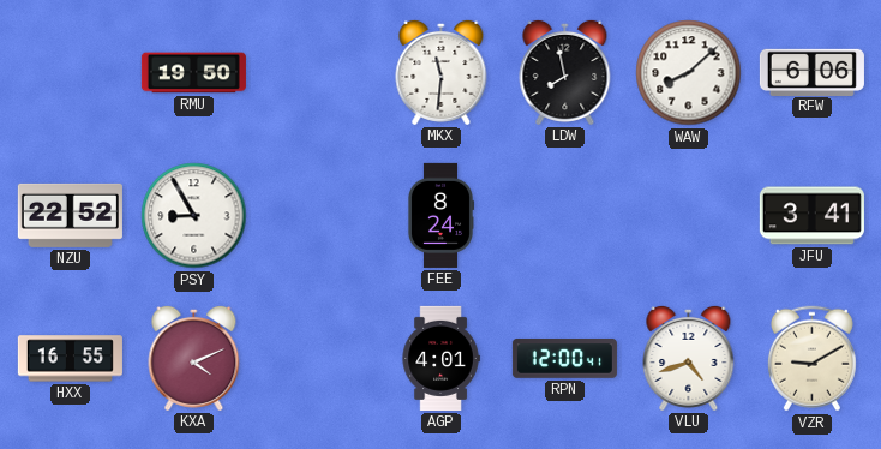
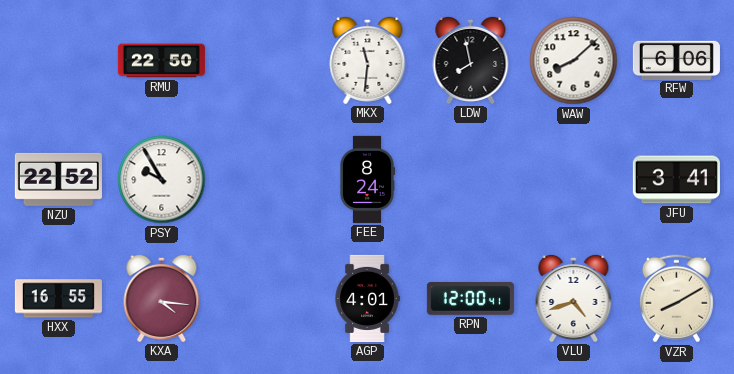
RMU: 19:50 -> 22:50 (161, 61)
PSY: 8:55 -> 9:55 (162, 180)
KXA: 4:11 -> 4:16 (162, 298)
VZR: 9:10 -> 8:10 (676, 299)
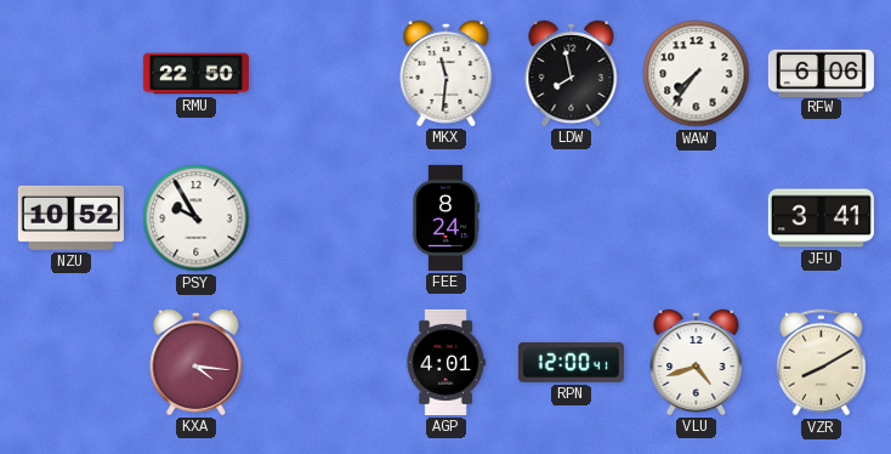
WAW: 8:08 -> 7:36 (697, 74)
NZU: 22:52 -> 10:52 (70, 217)
HXX: 16:55 -> none (58, 299)
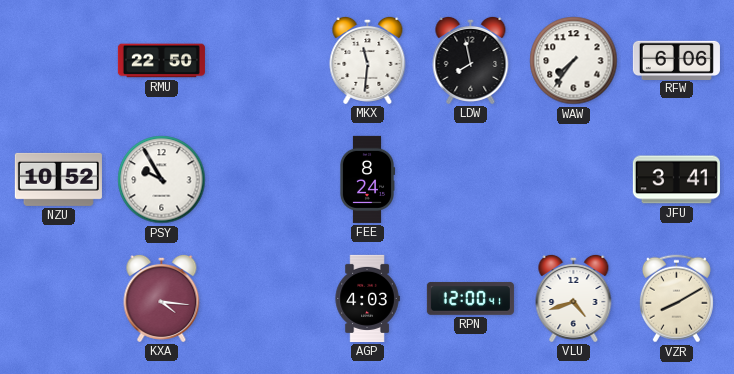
AGP: 4:01 -> 4:03 (367, 298)
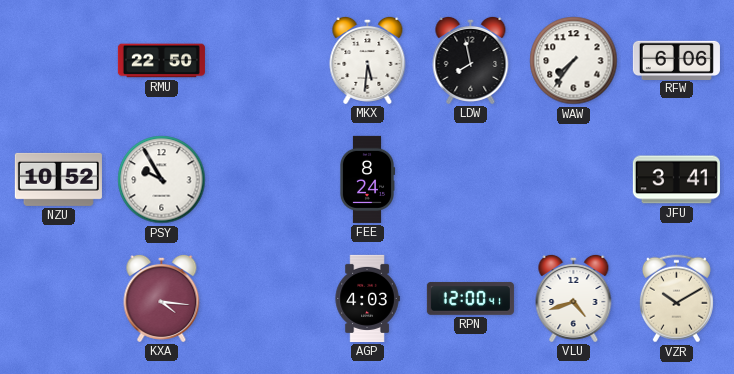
MKX: 11:31 -> 5:31 (368, 60)
VZR: 8:10 -> 10:10 (676, 299)
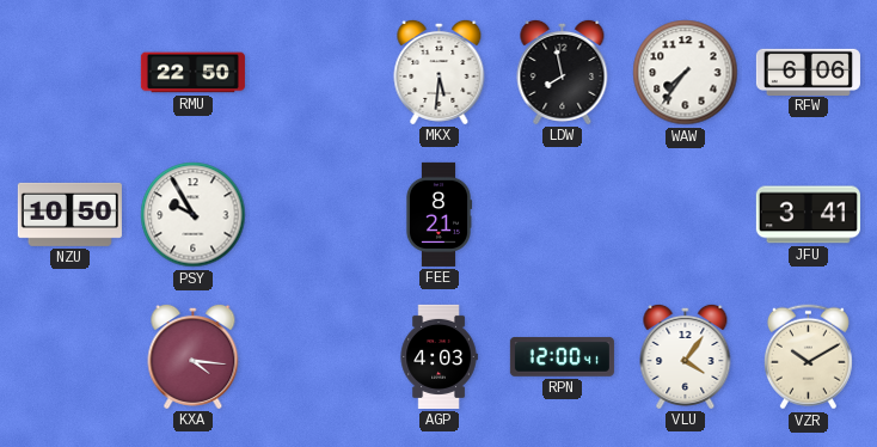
NZU: 10:52 -> 10:50 (69, 214)
FEE: 8:24 -> 8:21 (437, 214)
VLU: 4:42 -> 4:06 (686, 356)
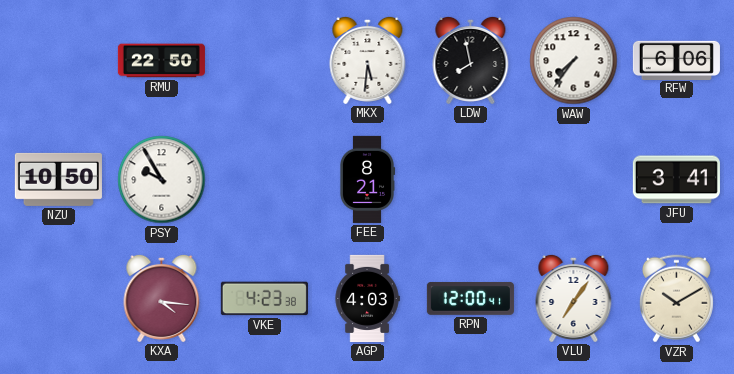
VKE: none -> 4:23 (264, 299)
VLU: 4:06 -> 7:06 (574, 298)
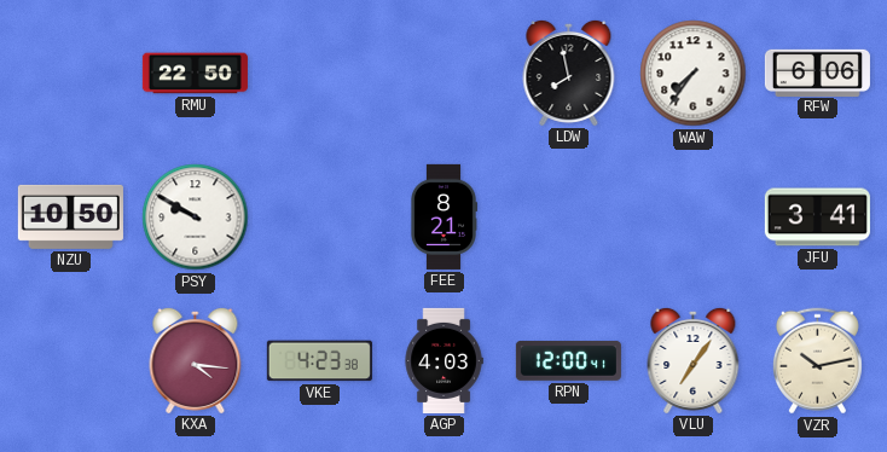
MKX: 5:31 -> none (368, 60)
PSY: 9:55 -> 9:50 (196, 218)
VZR: 10:10 -> 10:13 (817, 361)
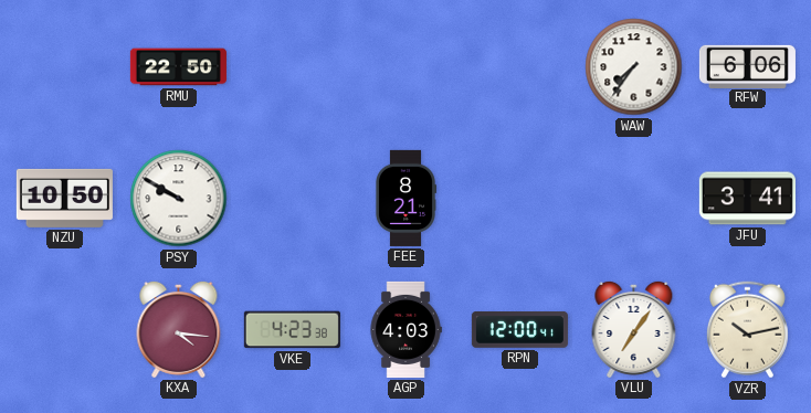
LDW: 7:58 -> none (569, 73)
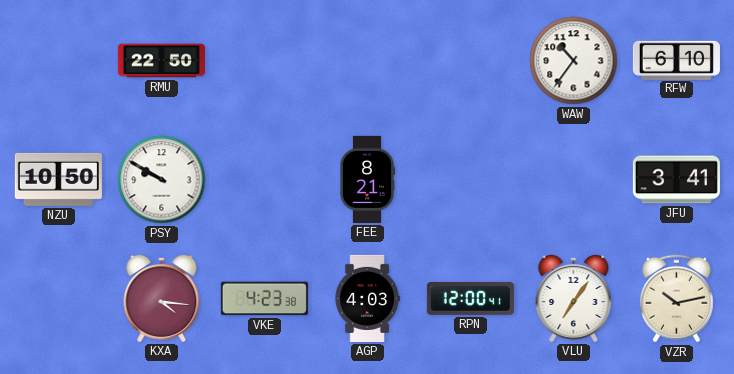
WAW: 7:36 -> 10:36 (574, 61)
RFW: 6:06 -> 6:10 (676, 60)
